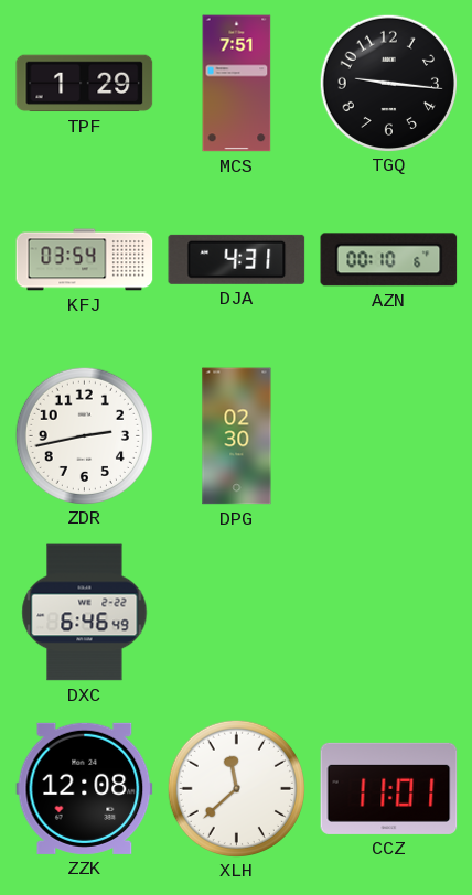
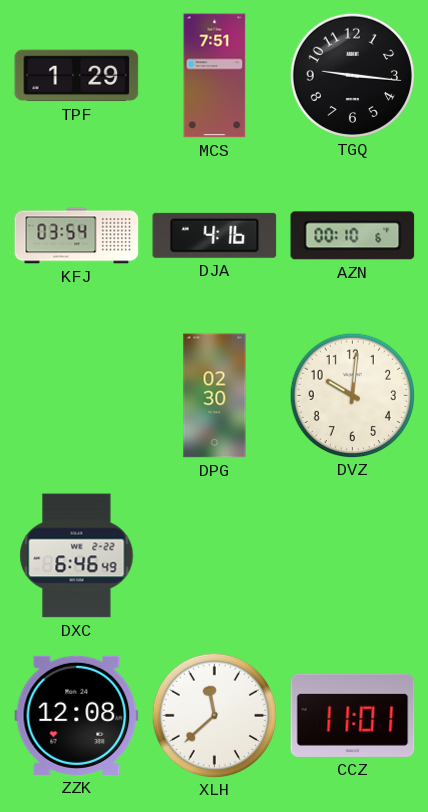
DJA: 4:31 -> 4:16 (215, 235)
ZDR: 2:43 -> none (84, 435)
DVZ: none -> 10:01 (352, 395)
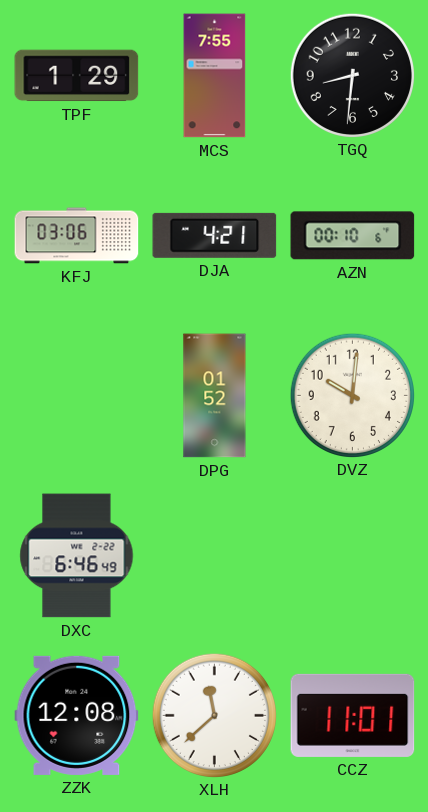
MCS: 7:51 -> 7:55 (215, 76)
TGQ: 9:16 -> 8:31 (352, 75)
KFJ: 03:54 -> 03:06 (77, 236)
DJA: 4:16 -> 4:21 (215, 235)
DPG: 02:30 -> 01:52 (215, 396)
